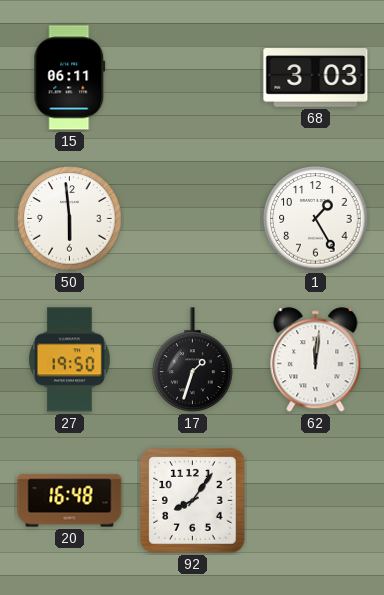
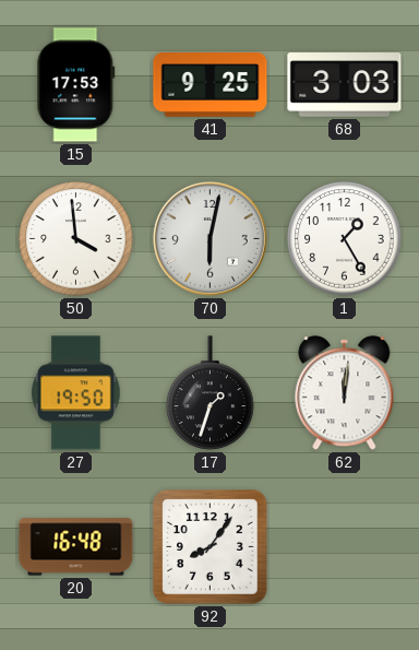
15: 06:11 -> 17:53 (76, 85)
41: none -> 9:25 (211, 85)
50: 5:59 -> 3:59 (76, 239)
70: none -> 6:02 (209, 238)
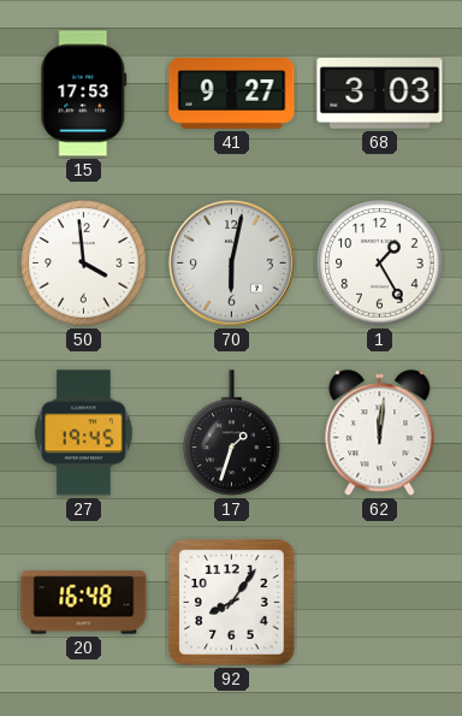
41: 9:25 -> 9:27 (232, 94)
27: 19:50 -> 19:45 (84, 433)
